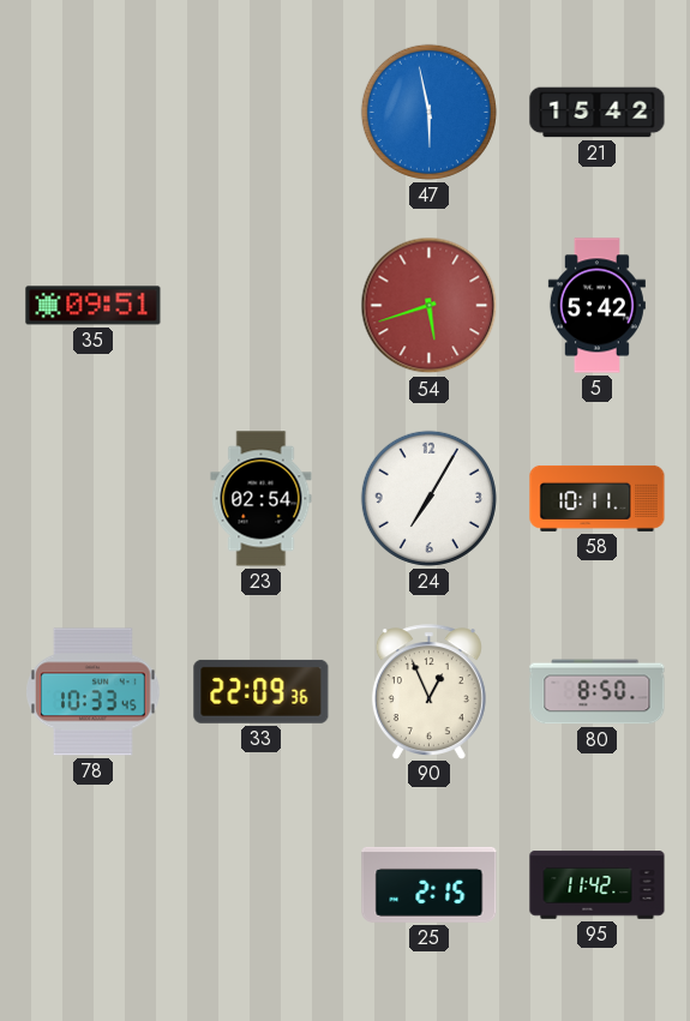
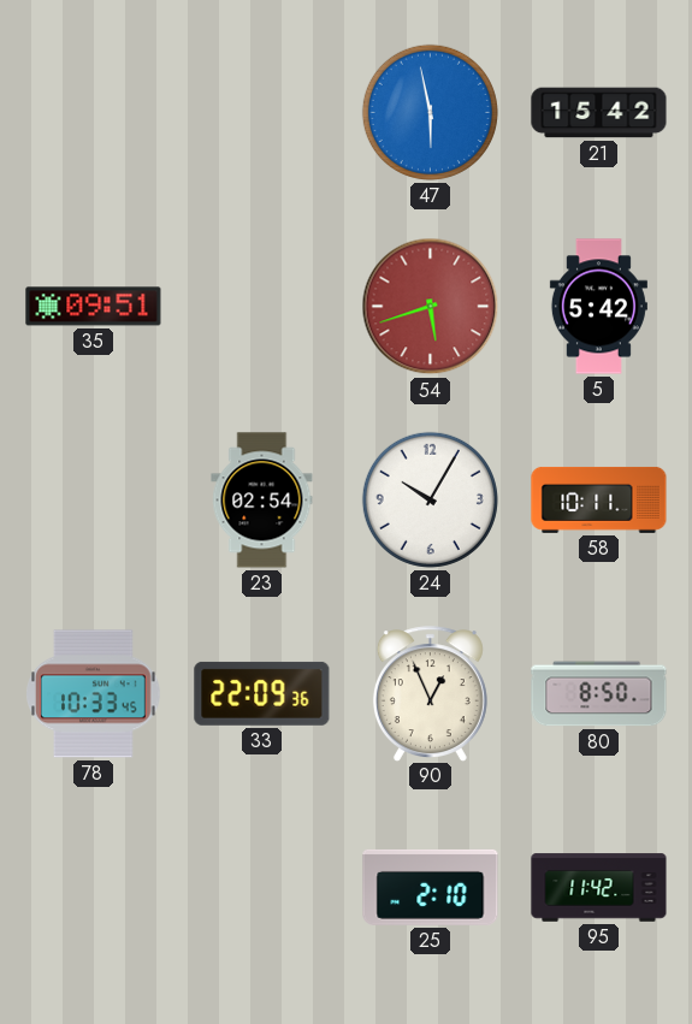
24: 7:05 -> 10:05 (430, 499)
25: 2:15 -> 2:10 (431, 887)
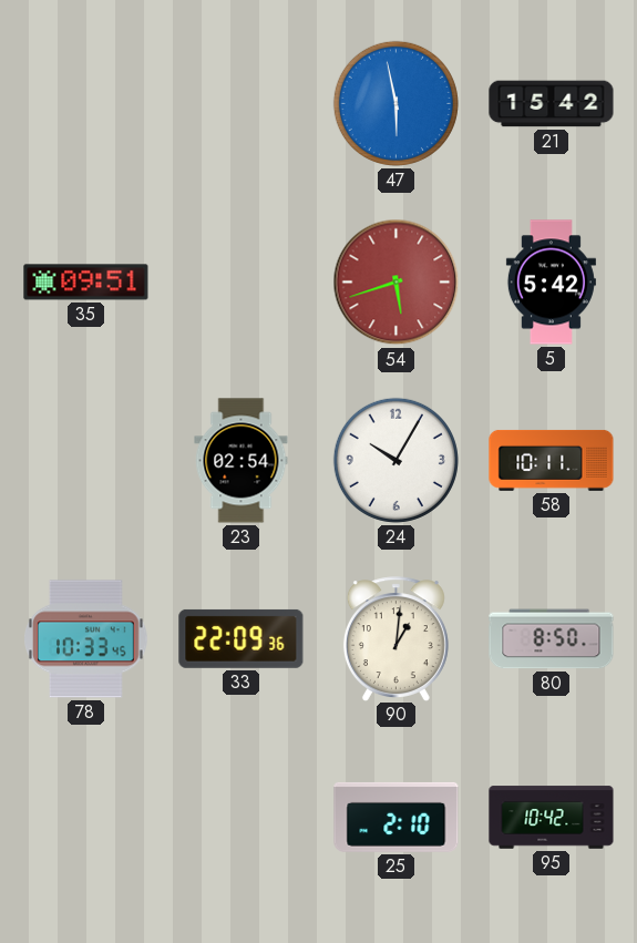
90: 12:56 -> 1:01 (395, 638)
95: 11:42 -> 10:42 (552, 818)
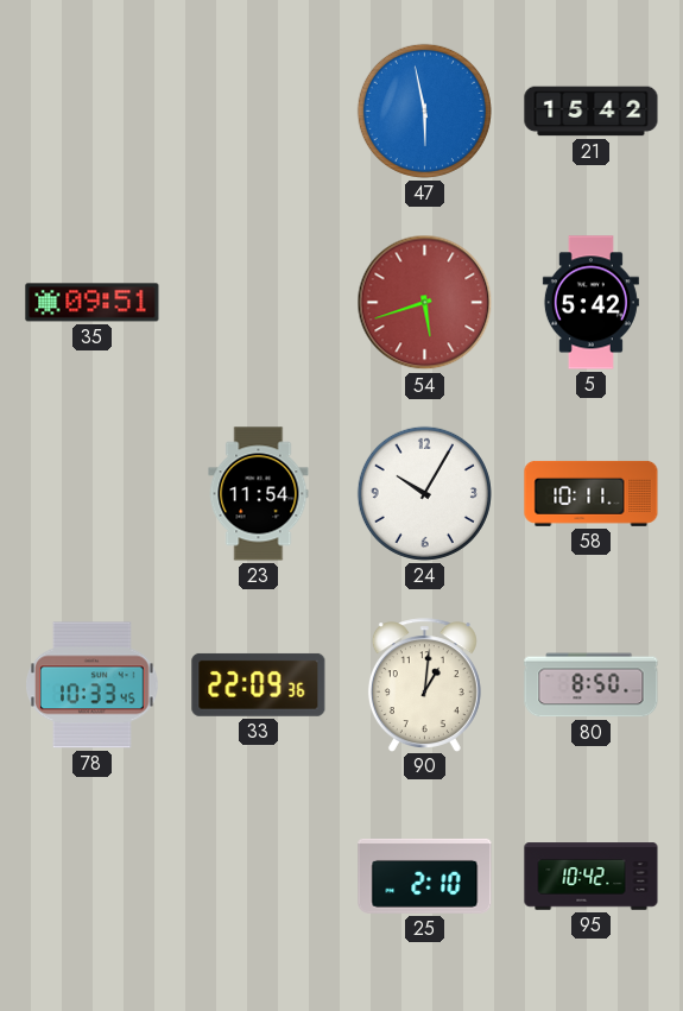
23: 02:54 -> 11:54 (259, 494)
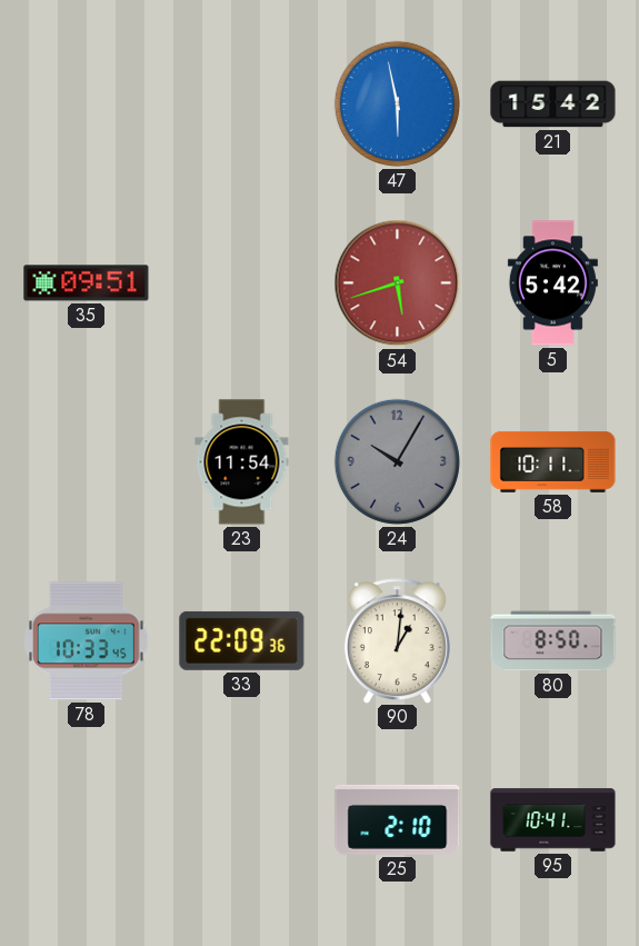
24 dial: white -> grey (397, 461)
95: 10:42 -> 10:41 (553, 820)
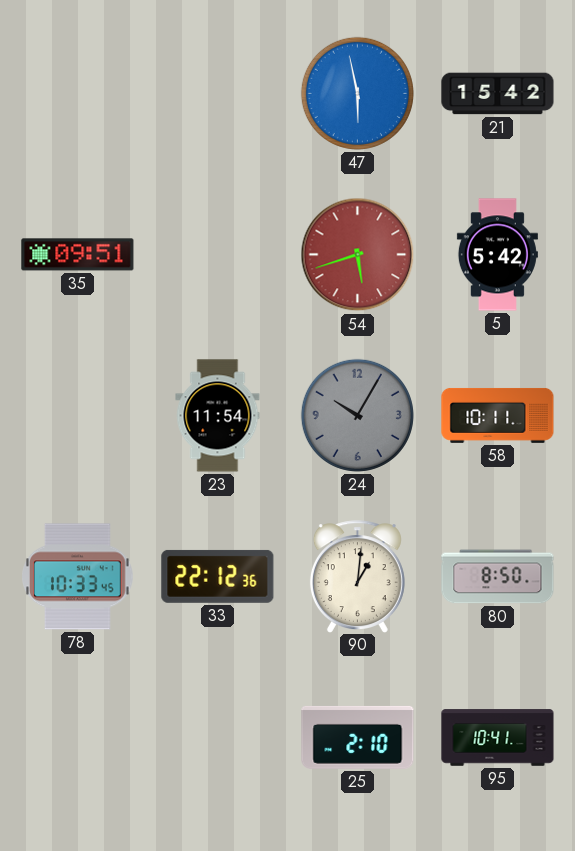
33: 22:09 -> 22:12 (218, 576)
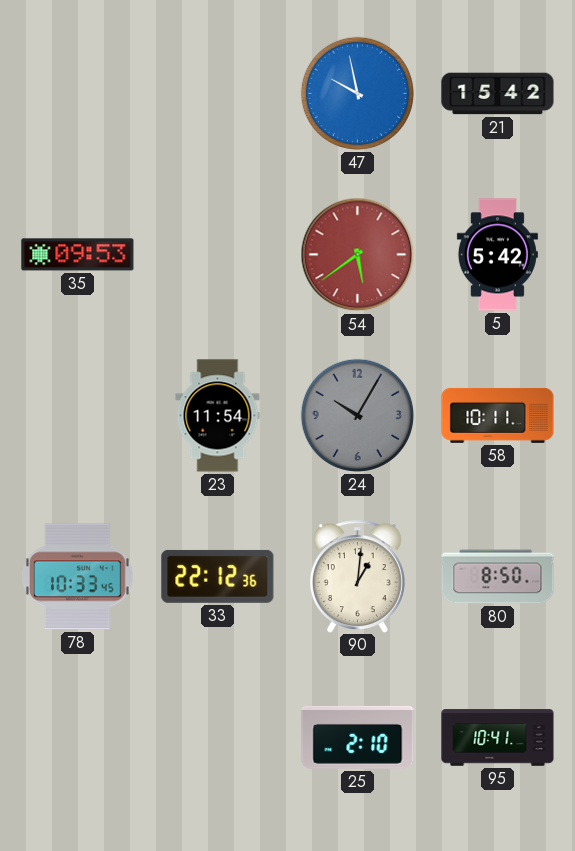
47: 5:58 -> 9:58 (357, 93)
35: 09:51 -> 09:53 (78, 255)
54: 5:42 -> 5:39 (358, 255)
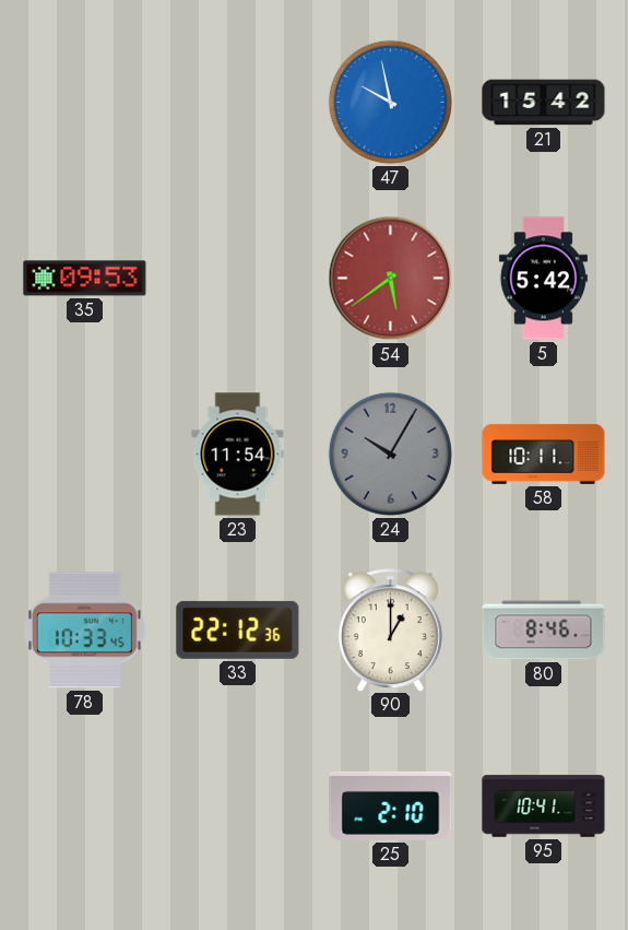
90: 1:01 -> 1:00 (390, 629)
80: 8:50 -> 8:46 (544, 631)
